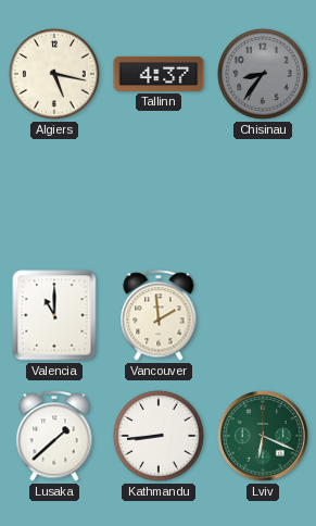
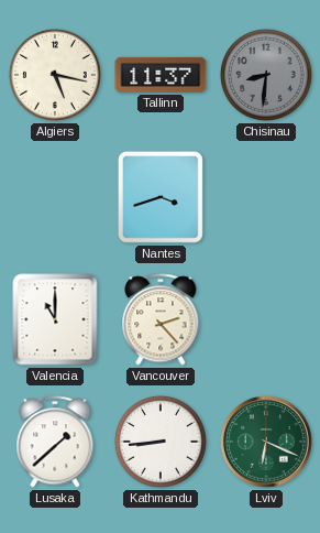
Tallinn: 4:37 -> 11:37 (161, 75)
Chisinau: 8:36 -> 8:31 (266, 75)
Nantes: none -> 3:42 (161, 197)
Vancouver: 1:59 -> 2:23 (161, 319)
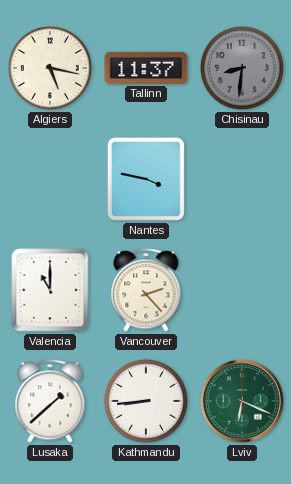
Nantes: 3:42 -> 3:47 (146, 179)
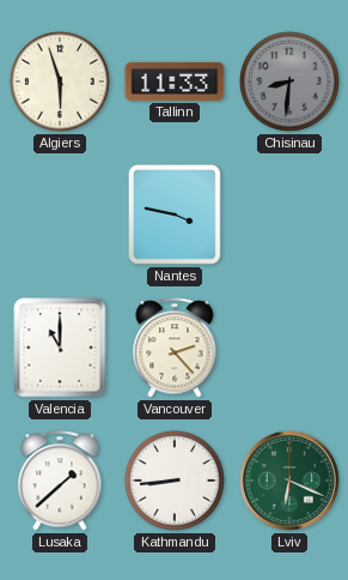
Algiers: 5:17 -> 5:57 (60, 81)
Tallinn: 11:37 -> 11:33 (175, 81)
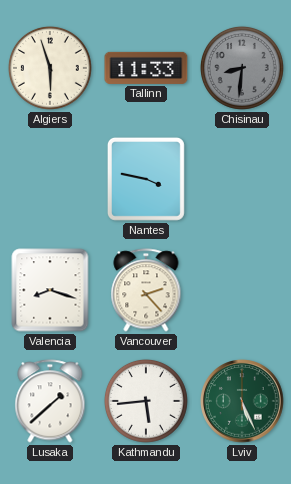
Valencia: 11:00 -> 8:18 (50, 290)
Kathmandu: 8:44 -> 5:44 (146, 401)
Lviv: 6:19 -> 5:26 (242, 401)
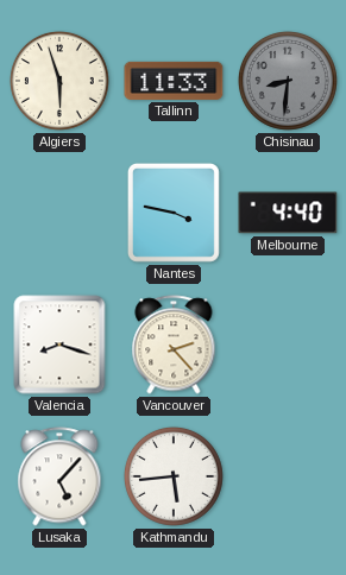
Melbourne: none -> 4:40 (288, 213)
Lusaka: 1:38 -> 5:07 (59, 476)
Lviv: 5:26 -> none (242, 401)
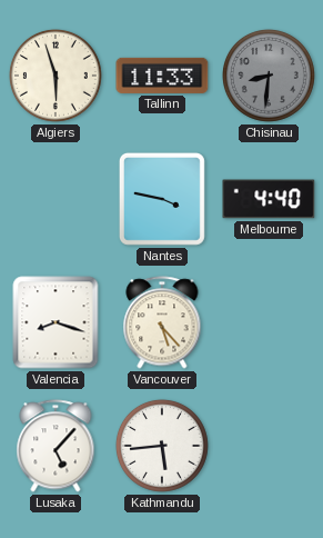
Vancouver: 2:23 -> 5:23 (162, 322)
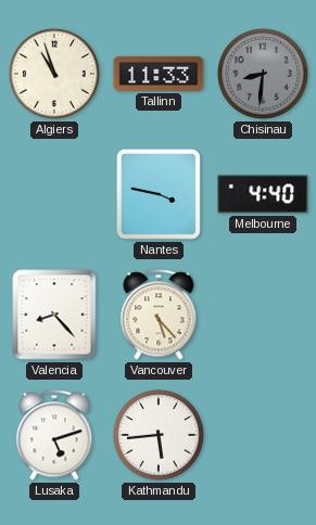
Algiers: 5:57 -> 10:57 (54, 74)
Valencia: 8:18 -> 8:23 (54, 315)
Lusaka: 5:07 -> 5:12 (54, 435)
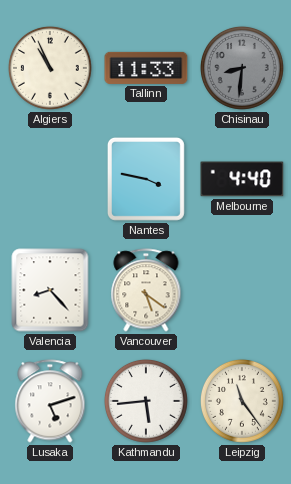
Algiers: 10:57 -> 10:56 (50, 68)
Vancouver: 5:23 -> 5:21 (146, 290)
Leipzig: none -> 11:24 (242, 401)
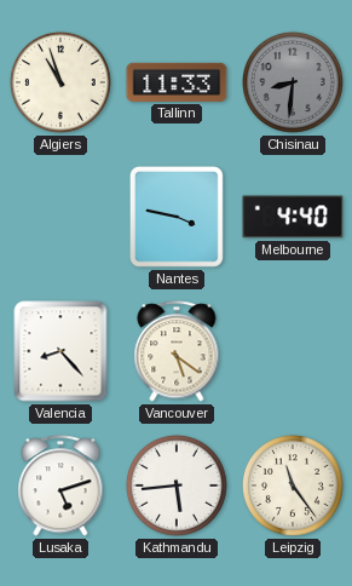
Algiers: 10:56 -> 10:57 (60, 82)
